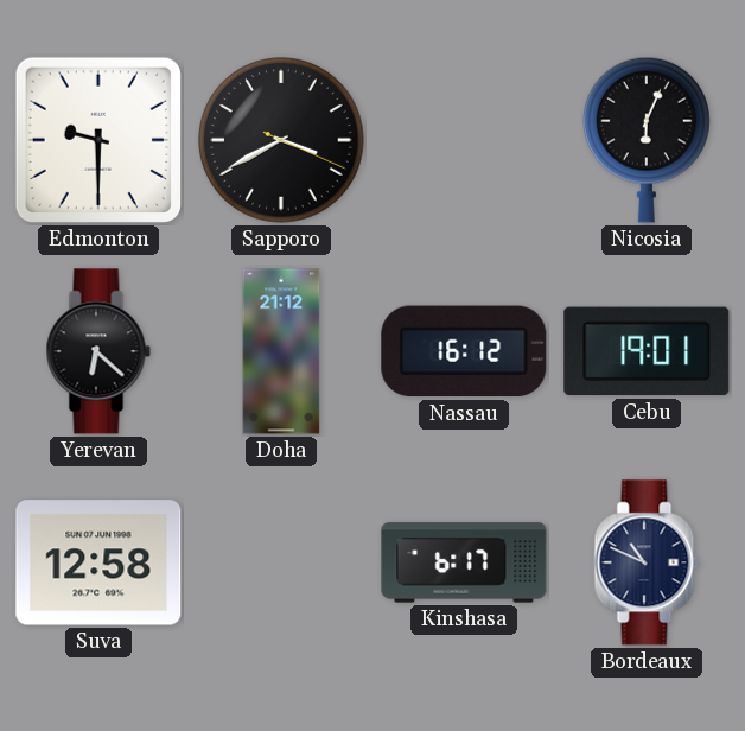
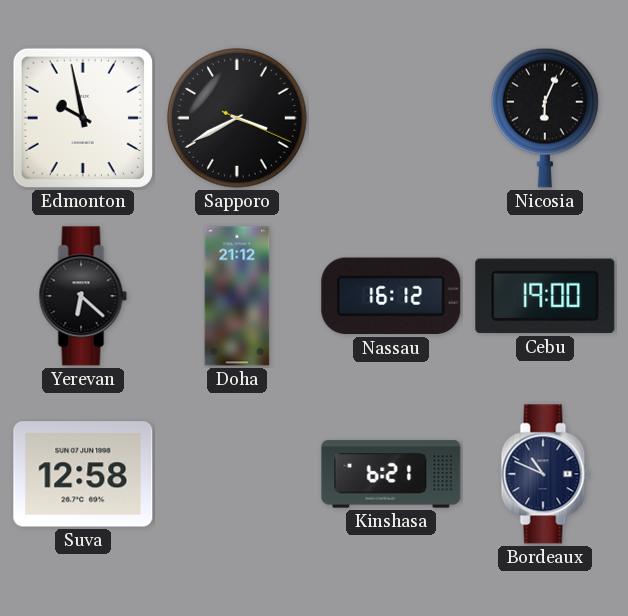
Edmonton: 9:30 -> 9:58 (83, 118)
Cebu: 19:01 -> 19:00 (545, 296)
Kinshasa: 6:17 -> 6:21 (391, 474)
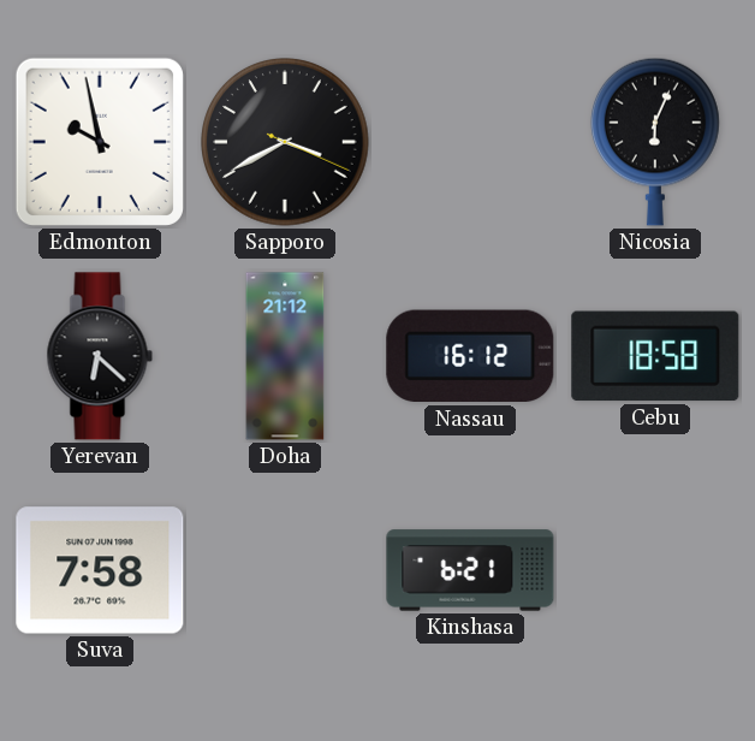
Cebu: 19:00 -> 18:58 (655, 356)
Suva: 12:58 -> 7:58 (100, 570)
Bordeaux: 10:49 -> none (545, 474)
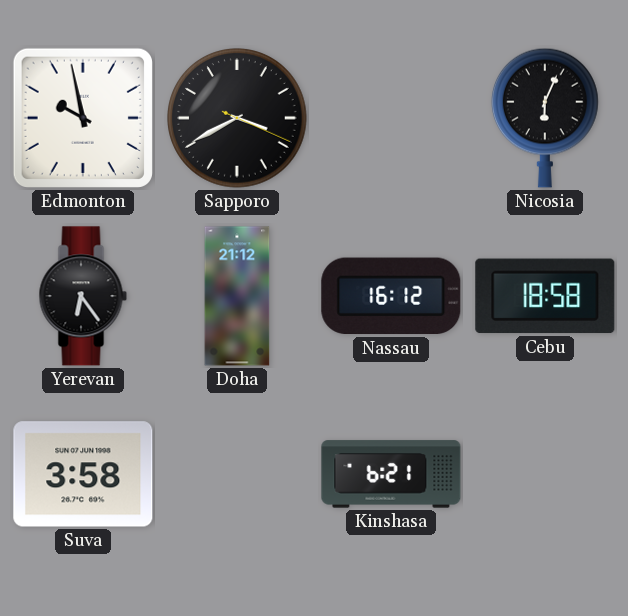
Yerevan: 6:22 -> 6:24 (83, 296)
Suva: 7:58 -> 3:58 (83, 474)
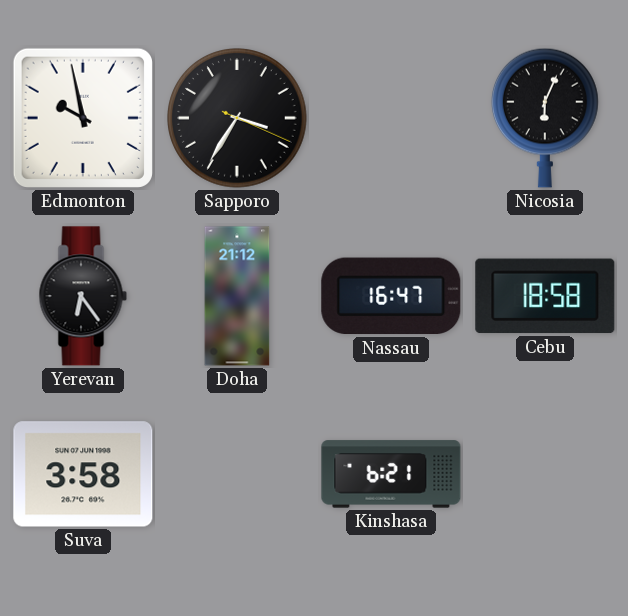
Sapporo: 3:40 -> 3:35 (238, 119)
Nassau: 16:12 -> 16:47 (391, 296)
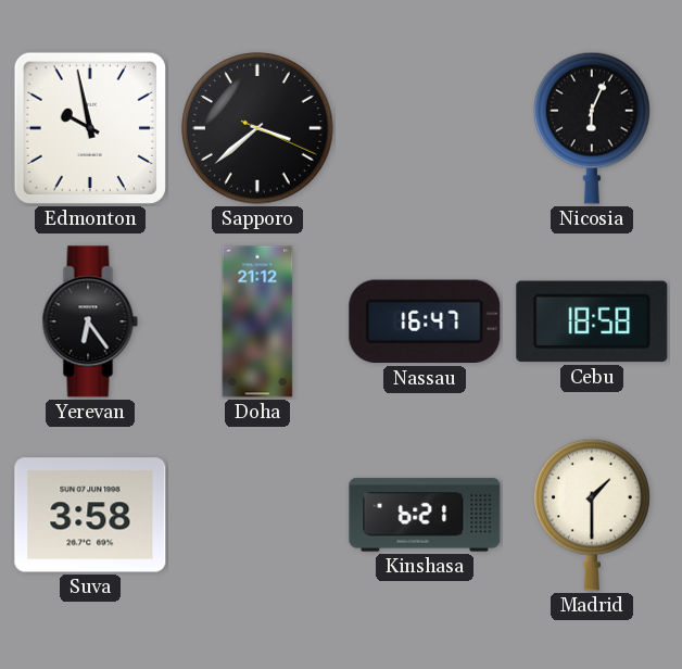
Sapporo: 3:35 -> 3:38 (258, 129)
Madrid: none -> 1:30 (592, 515)
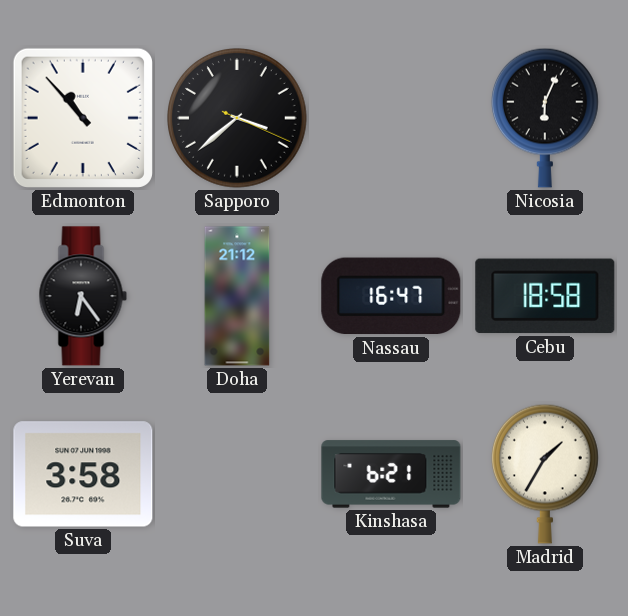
Edmonton: 9:58 -> 10:53 (83, 118)
Madrid: 1:30 -> 1:35 (545, 474)
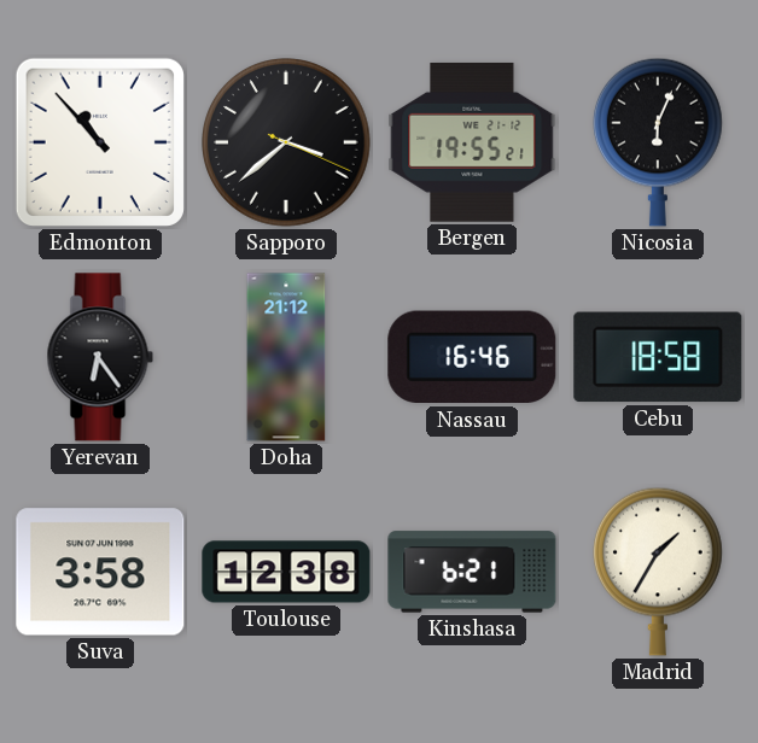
Bergen: none -> 19:55 (472, 142)
Nassau: 16:47 -> 16:46 (472, 357)
Toulouse: none -> 12:38 (286, 572)
